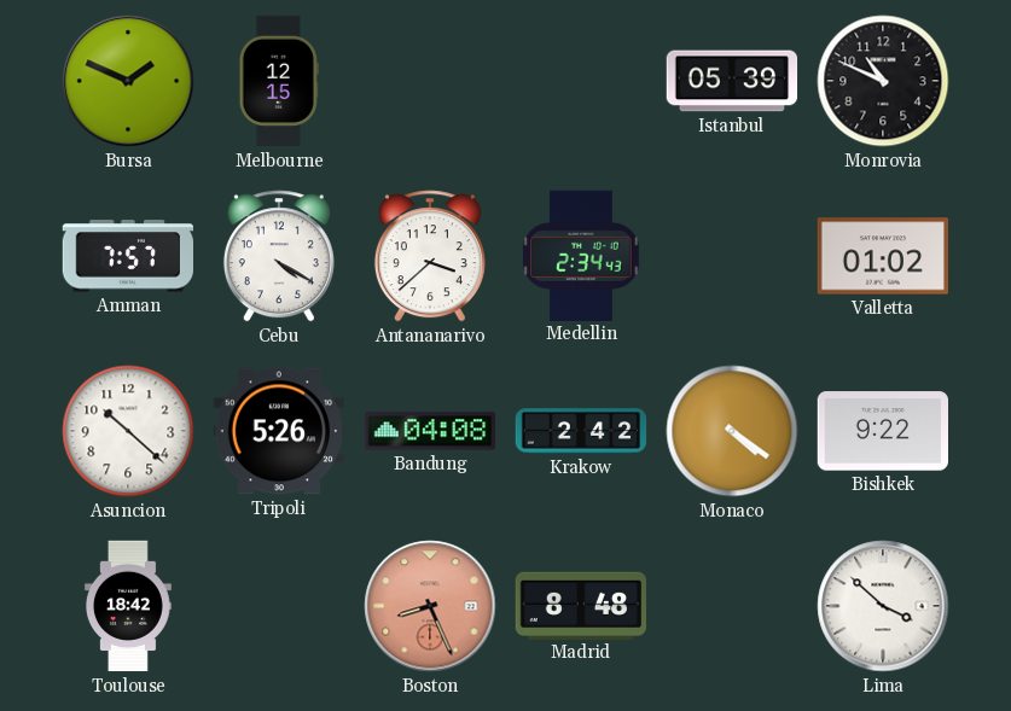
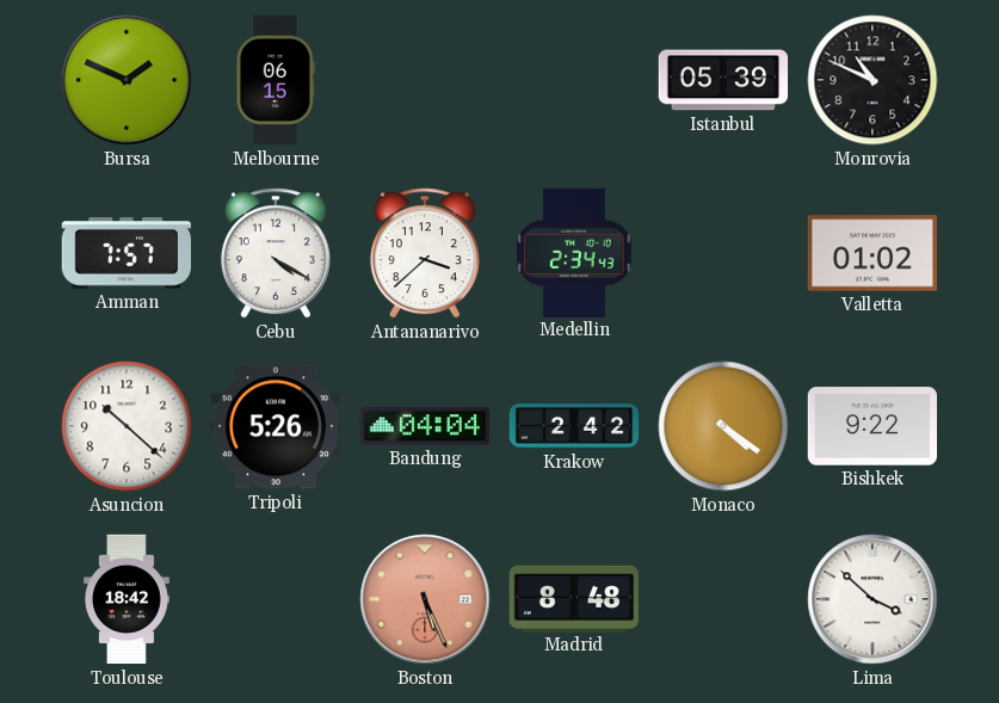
Melbourne: 12:15 -> 06:15 (276, 80)
Bandung: 04:08 -> 04:04 (425, 426)
Boston: 8:26 -> 5:26 (425, 599)
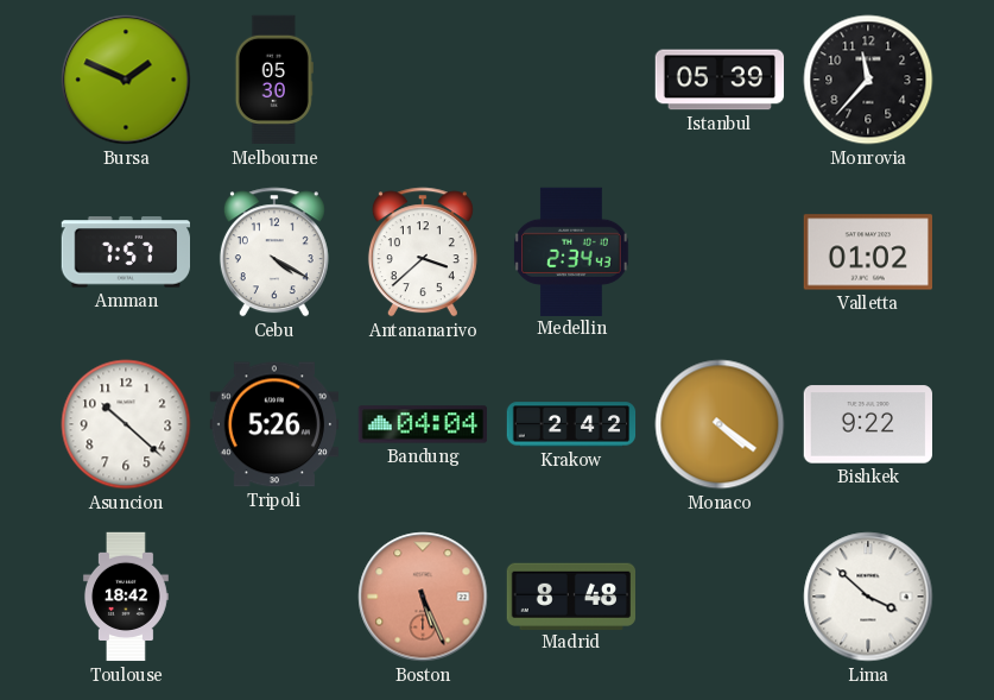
Melbourne: 06:15 -> 05:30 (274, 80)
Monrovia: 10:49 -> 11:37 (868, 80)
